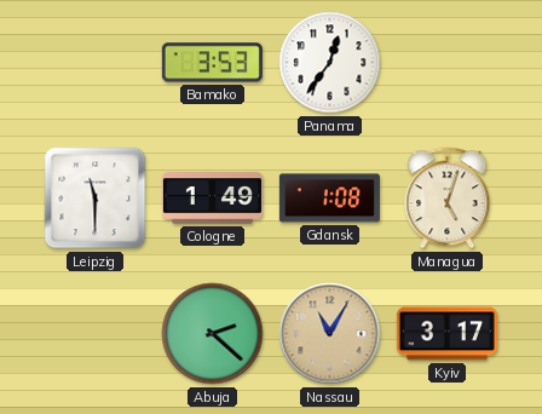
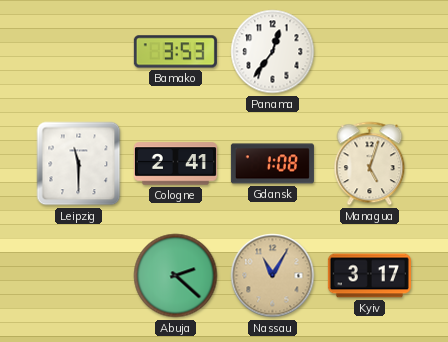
Cologne: 1:49 -> 2:41 (175, 164)
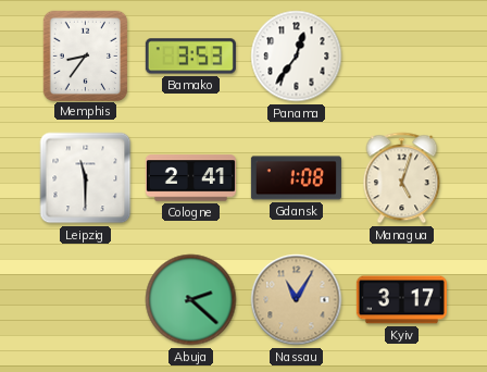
Memphis: none -> 8:36 (85, 55)
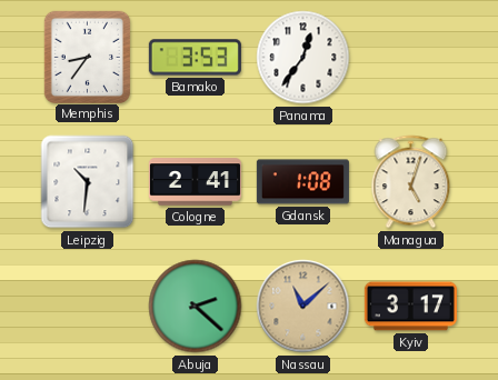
Leipzig: 11:30 -> 10:31 (88, 182)
Nassau: 11:05 -> 11:08 (303, 307)
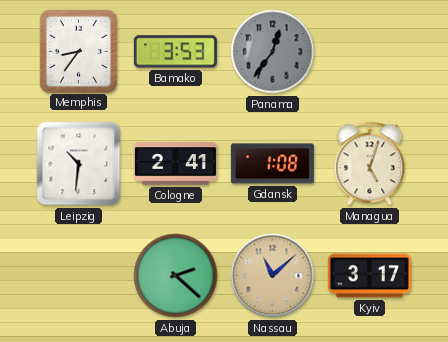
Panama dial: white -> grey (273, 52)
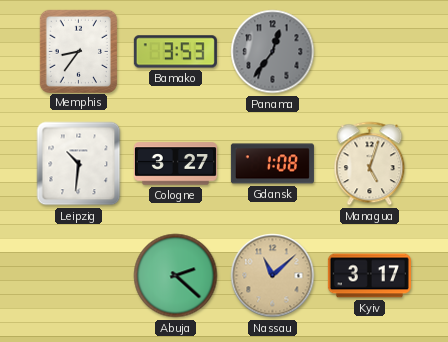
Cologne: 2:41 -> 3:27 (175, 164)
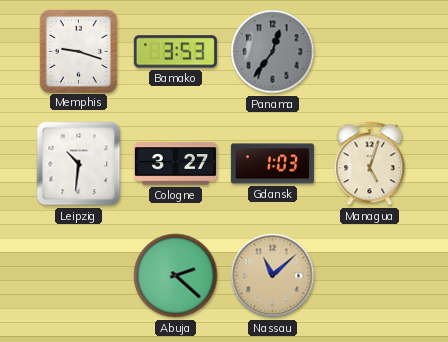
Memphis: 8:36 -> 9:18 (78, 51)
Gdansk: 1:08 -> 1:03 (272, 164)
Kyiv: 3:17 -> none (369, 276)
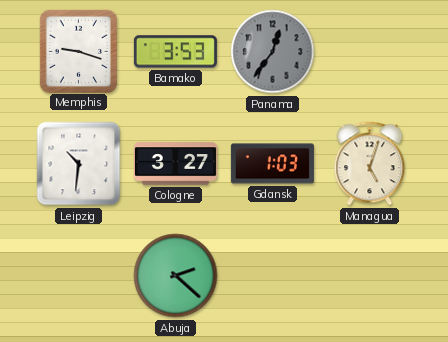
Nassau: 11:08 -> none (273, 276)
